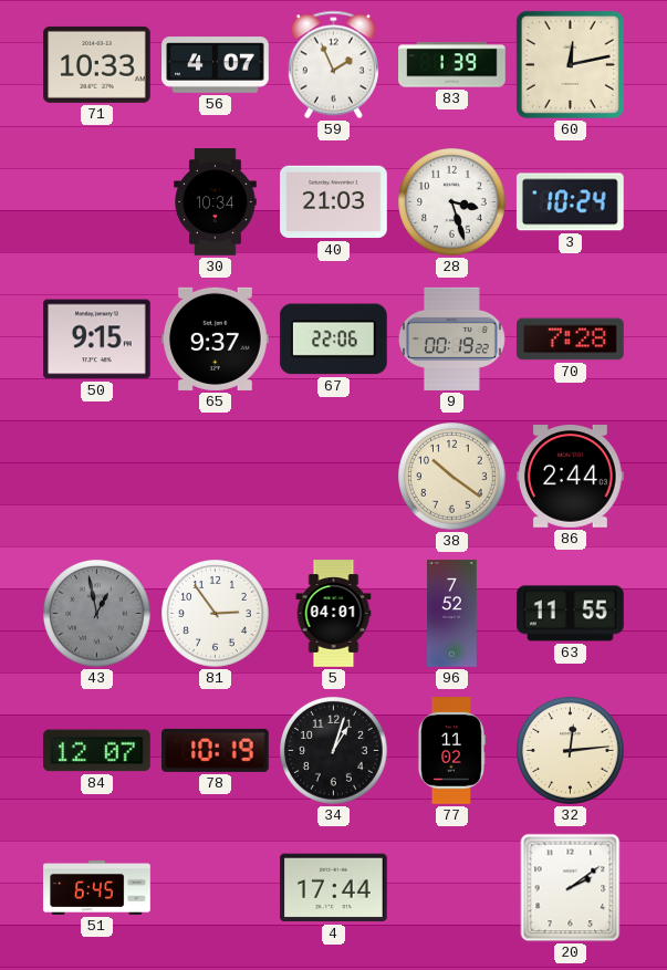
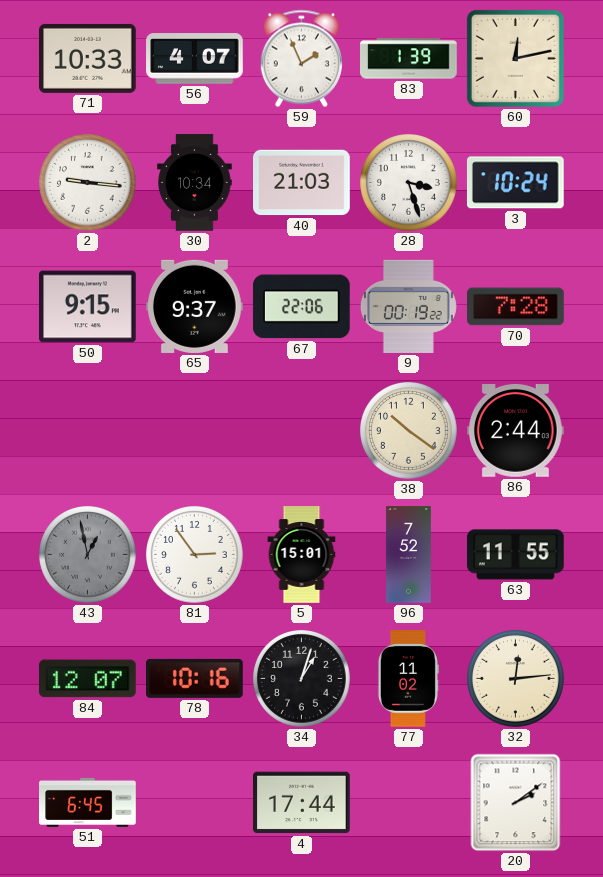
2: none -> 9:16 (88, 183)
5: 04:01 -> 15:01 (302, 555)
78: 10:19 -> 10:16 (195, 678)
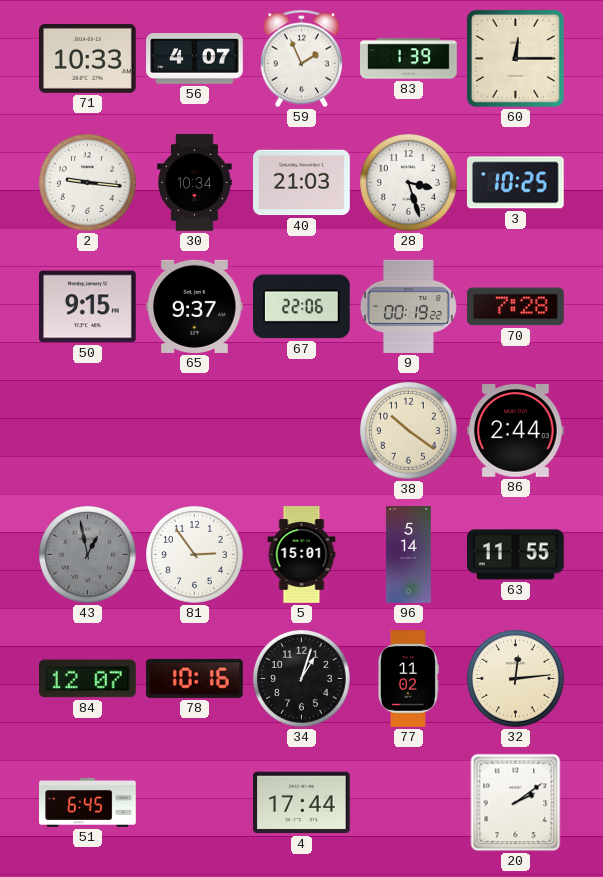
60: 12:13 -> 12:15 (515, 58)
3: 10:24 -> 10:25 (515, 183)
96: 7:52 -> 5:14 (409, 555)
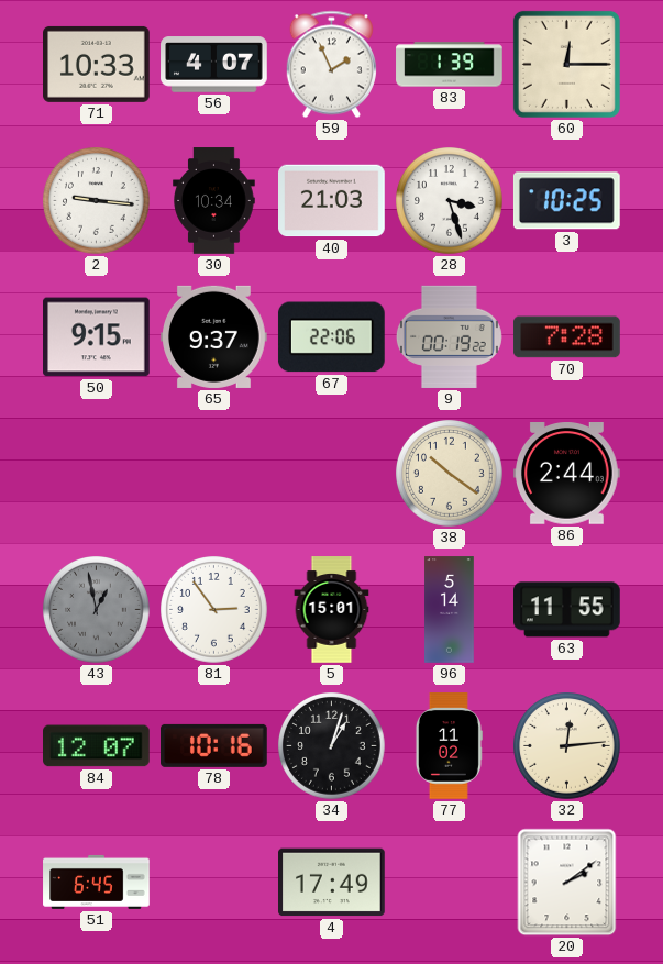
4: 17:44 -> 17:49 (332, 883)
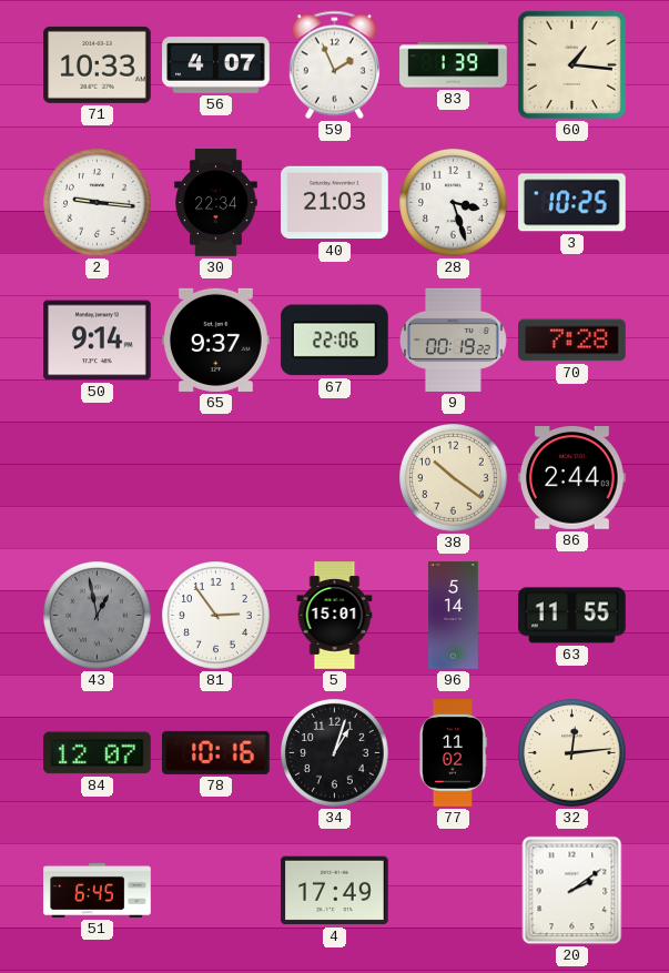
60: 12:15 -> 1:16 (571, 64)
30: 10:34 -> 22:34 (216, 203)
50: 9:15 -> 9:14 (98, 341)
